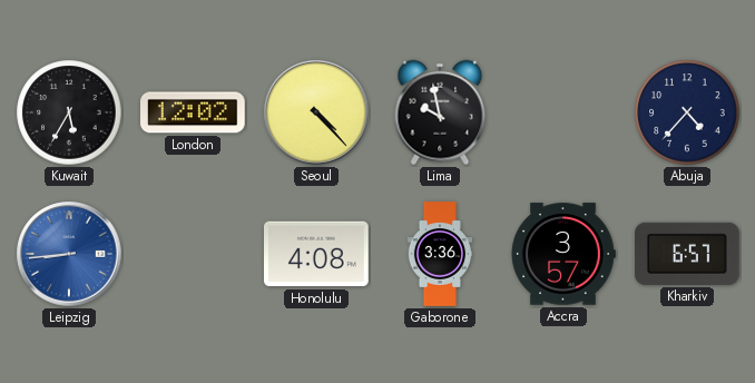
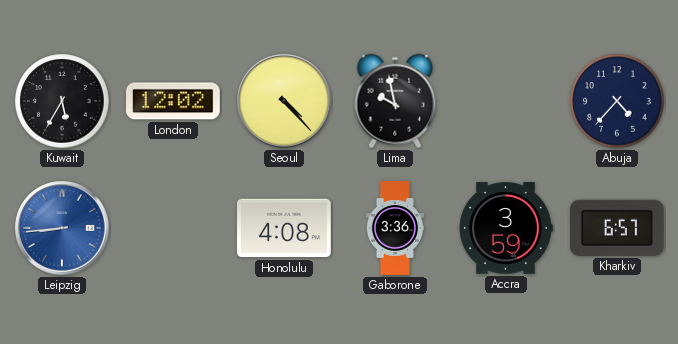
Accra: 3:57 -> 3:59 (506, 228)
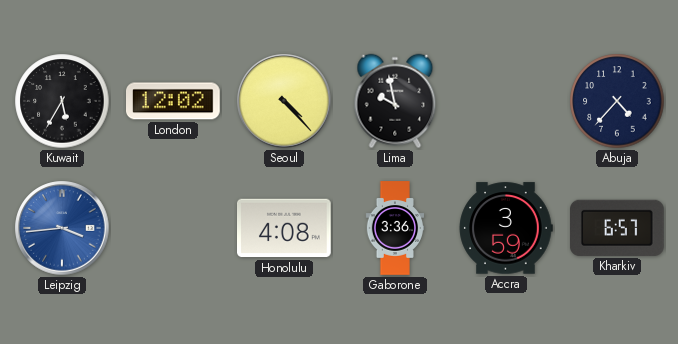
Leipzig: 8:44 -> 3:44 (62, 228)
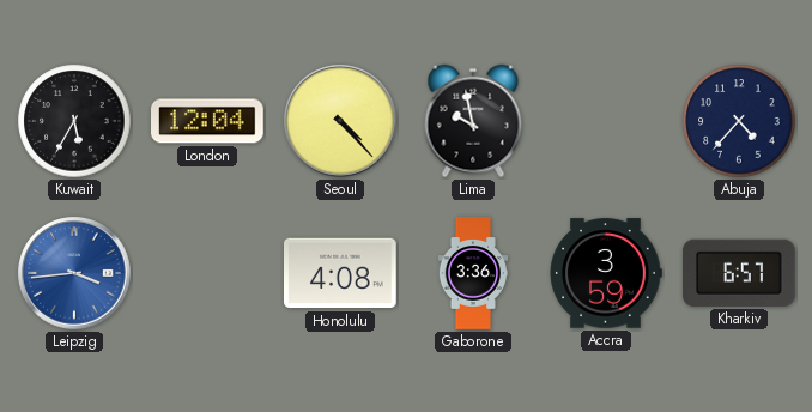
London: 12:02 -> 12:04 (208, 121)
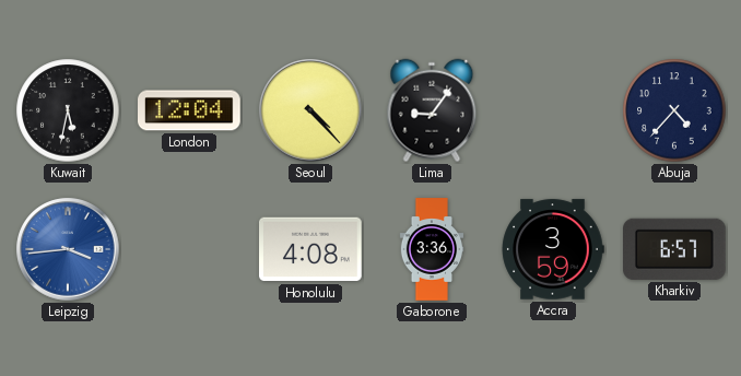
Kuwait: 5:35 -> 5:32 (68, 110)
Lima: 9:58 -> 9:06 (432, 110)
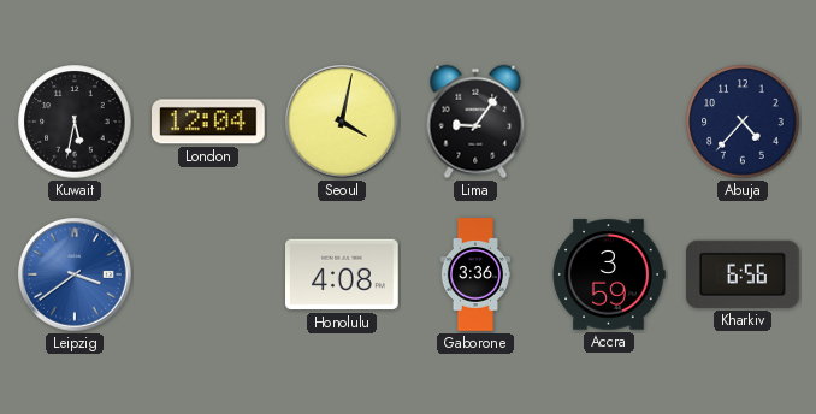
Seoul: 4:23 -> 4:02 (342, 122)
Leipzig: 3:44 -> 3:39 (75, 274)
Kharkiv: 6:57 -> 6:56 (744, 274)
